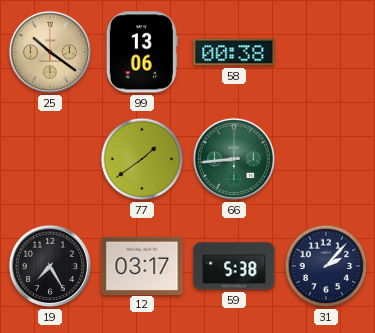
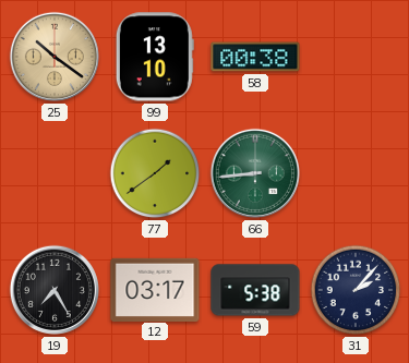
99: 13:06 -> 13:10 (155, 57)
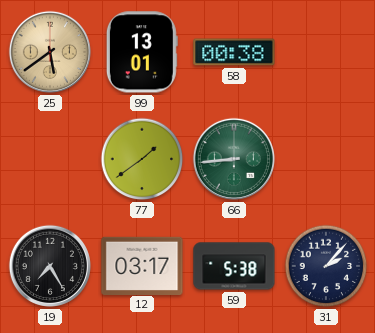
25: 10:21 -> 5:39 (50, 52)
99: 13:10 -> 13:01 (142, 52)
